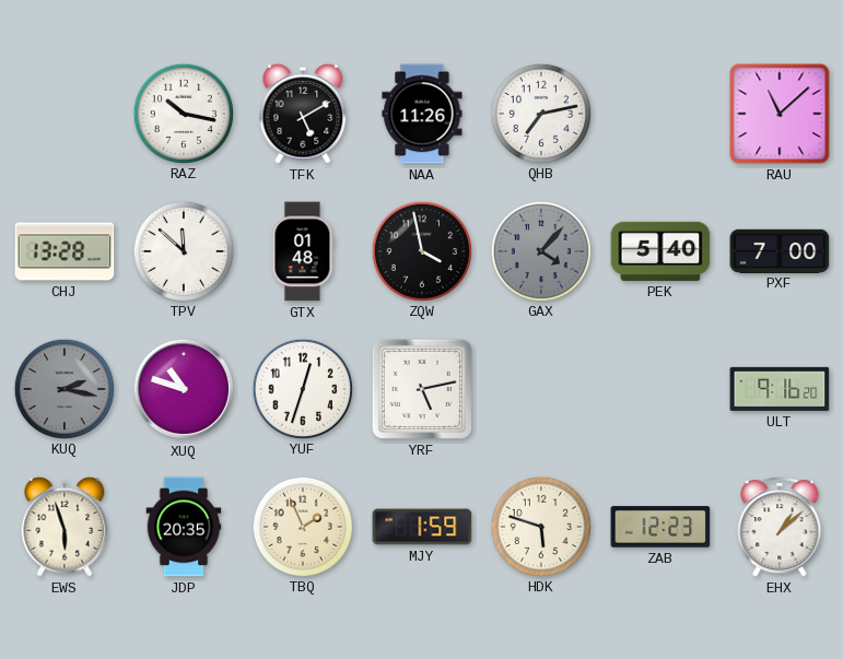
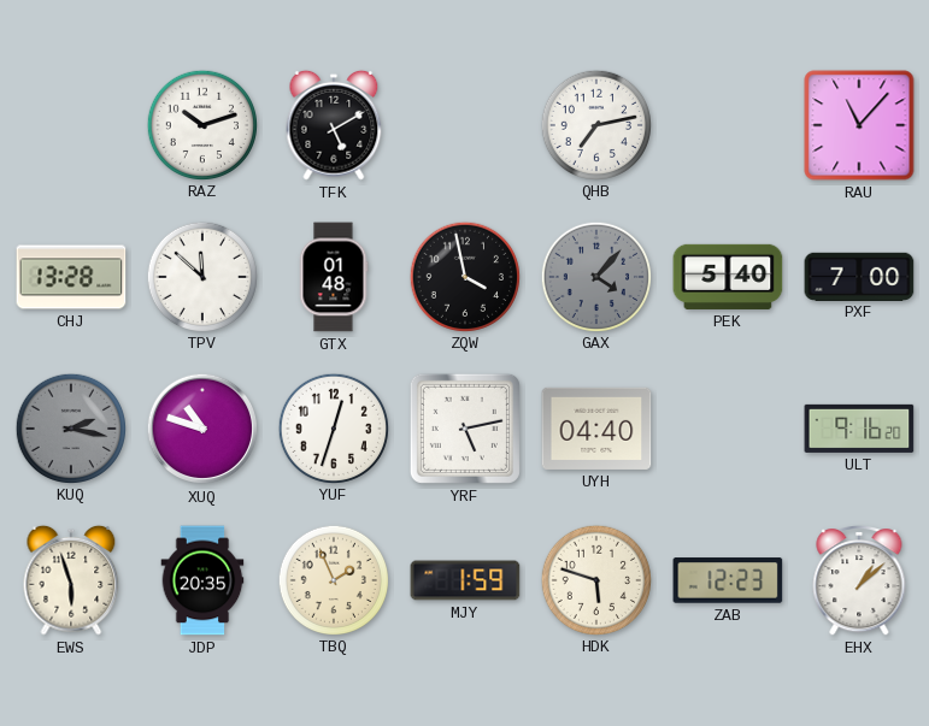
RAZ: 10:17 -> 10:12 (201, 124)
NAA: 11:26 -> none (422, 114)
RAU: 11:08 -> 11:07 (859, 125)
UYH: none -> 04:40 (596, 429)
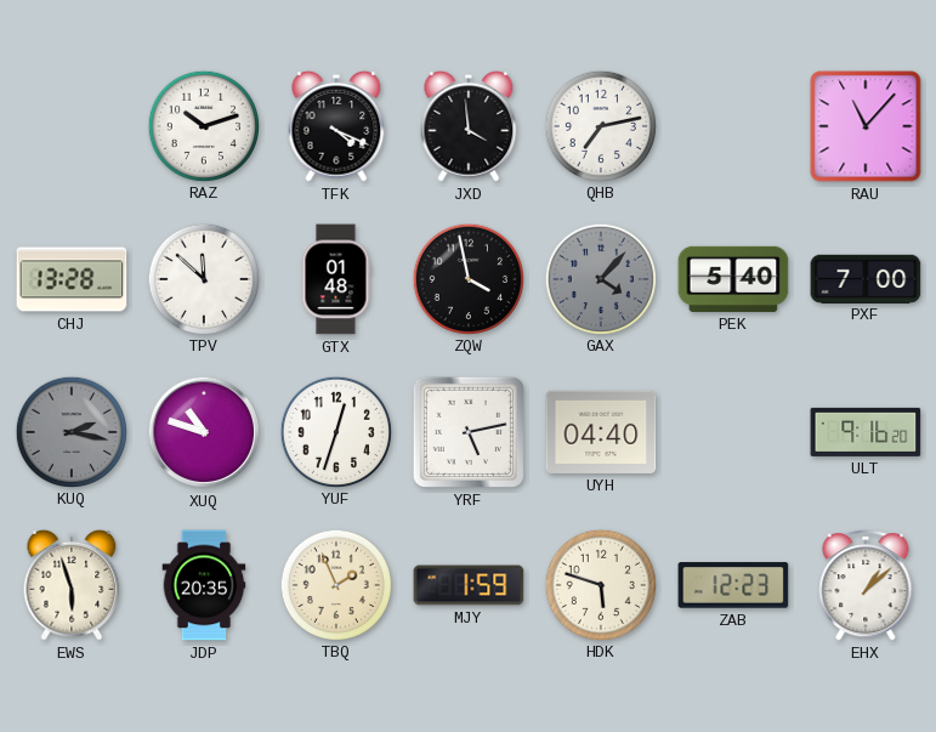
TFK: 5:10 -> 4:19 (336, 126)
JXD: none -> 3:59 (469, 126)
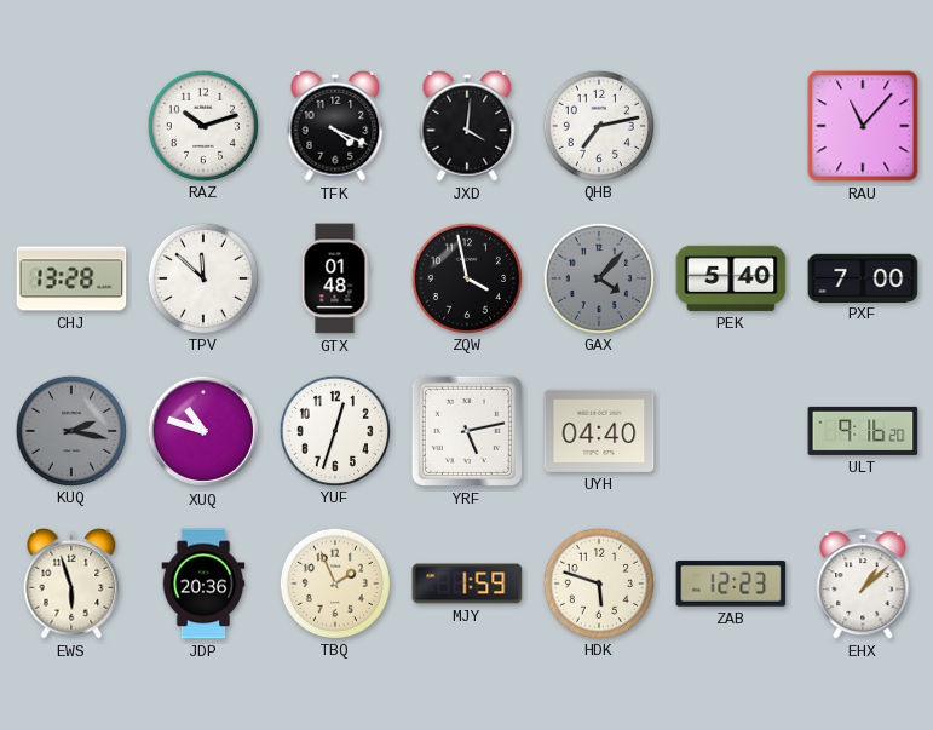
JXD: 3:59 -> 4:01 (467, 126)
JDP: 20:35 -> 20:36 (203, 584)
